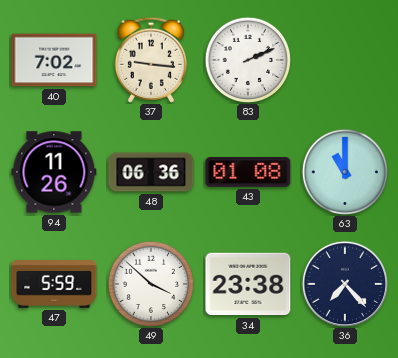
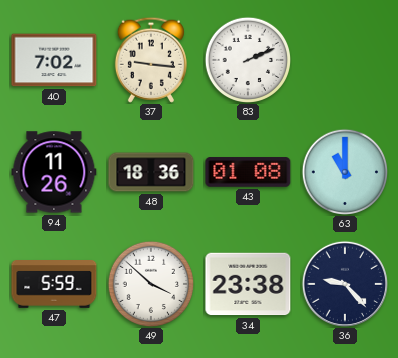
48: 06:36 -> 18:36 (151, 172)
36: 7:23 -> 9:23 (345, 284)
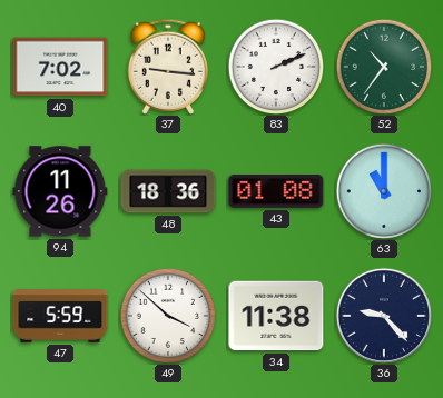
52: none -> 10:36 (383, 66)
34: 23:38 -> 11:38 (276, 316)
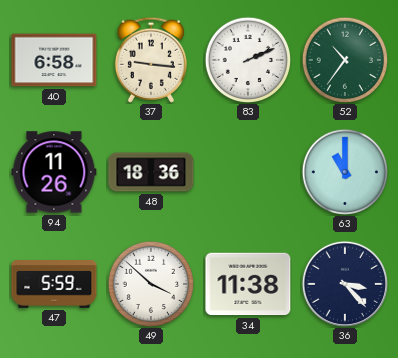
40: 7:02 -> 6:58 (54, 60)
43: 01:08 -> none (276, 191)
36: 9:23 -> 3:23 (345, 284)
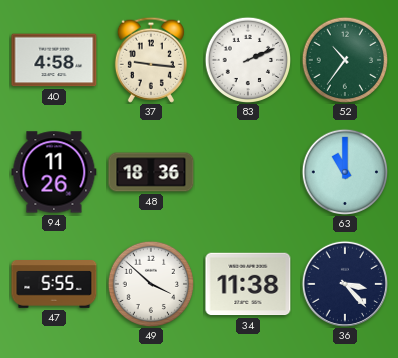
40: 6:58 -> 4:58 (54, 60)
47: 5:59 -> 5:55 (54, 285)
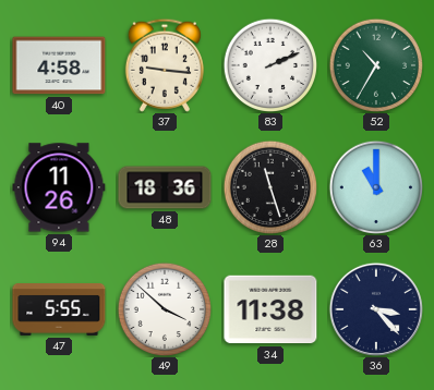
52: 10:36 -> 10:35 (375, 64)
28: none -> 11:27 (269, 186)
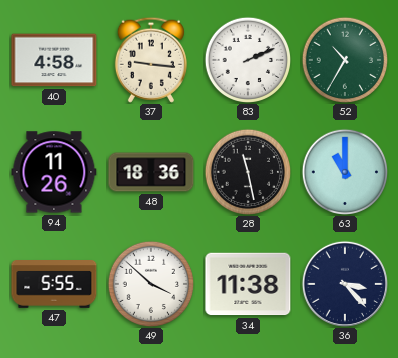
28: 11:27 -> 11:28 (247, 171)
